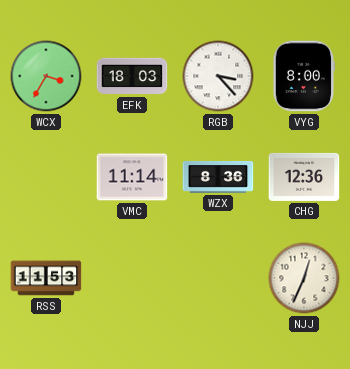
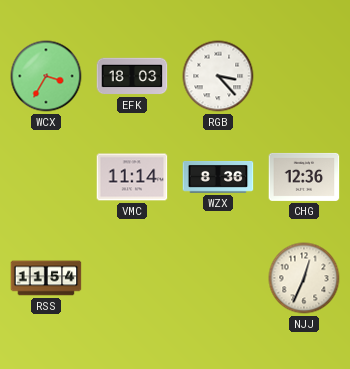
VYG: 8:00 -> none (303, 76)
RSS: 11:53 -> 11:54 (46, 278)
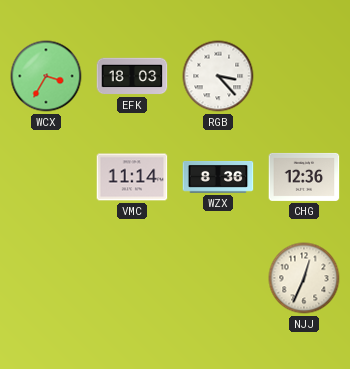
RSS: 11:54 -> none (46, 278)
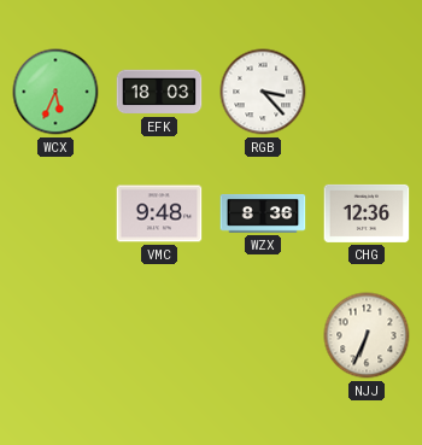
WCX: 3:35 -> 5:34 (55, 92)
VMC: 11:14 -> 9:48 (159, 213)
NJJ: 12:34 -> 6:34 (367, 335)
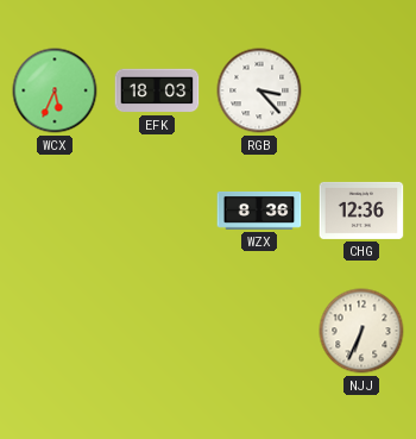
VMC: 9:48 -> none (159, 213)
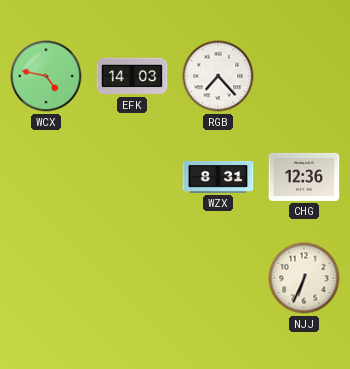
WCX: 5:34 -> 4:47 (46, 76)
EFK: 18:03 -> 14:03 (132, 76)
RGB: 3:23 -> 7:23 (218, 76)
WZX: 8:36 -> 8:31 (218, 177)
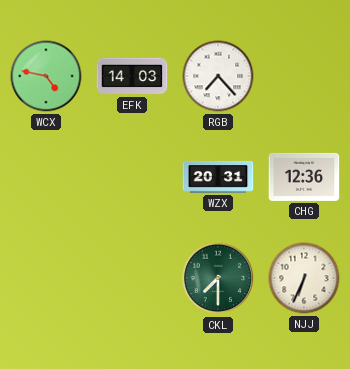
WZX: 8:31 -> 20:31 (218, 177)
CKL: none -> 7:30 (218, 278)
